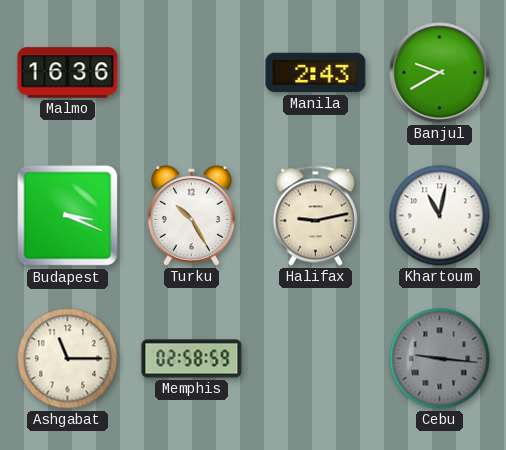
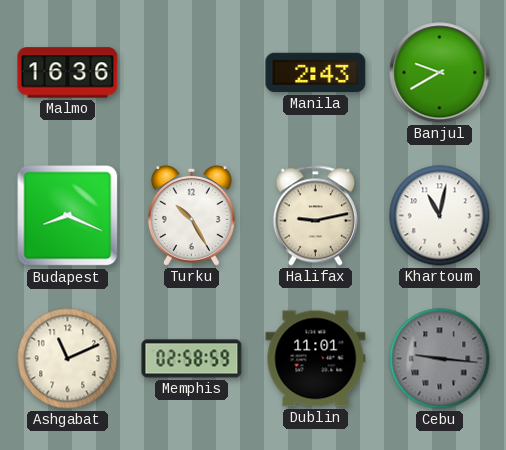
Budapest: 3:19 -> 8:19 (68, 216)
Ashgabat: 11:15 -> 11:11 (68, 359)
Dublin: none -> 11:01 (316, 359)
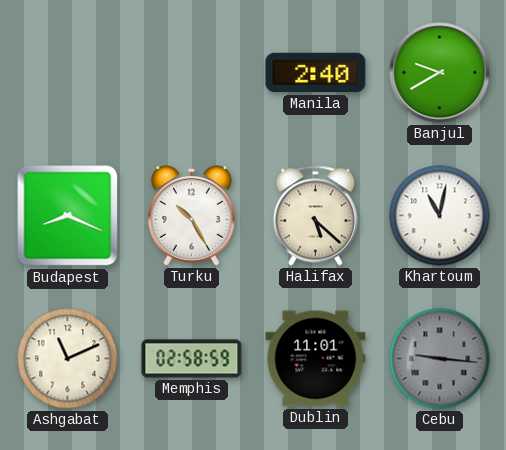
Malmo: 16:36 -> none (68, 73)
Manila: 2:43 -> 2:40 (316, 73)
Halifax: 9:13 -> 5:22 (315, 216)
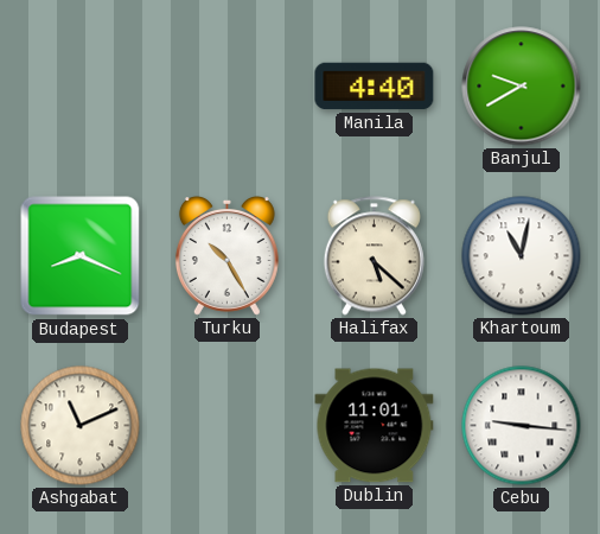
Manila: 2:40 -> 4:40 (375, 87)
Memphis: 02:58 -> none (192, 359)
Cebu dial: grey -> white (522, 426)
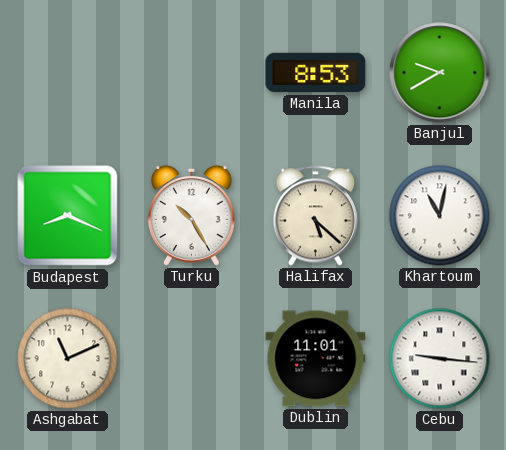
Manila: 4:40 -> 8:53 (316, 73)
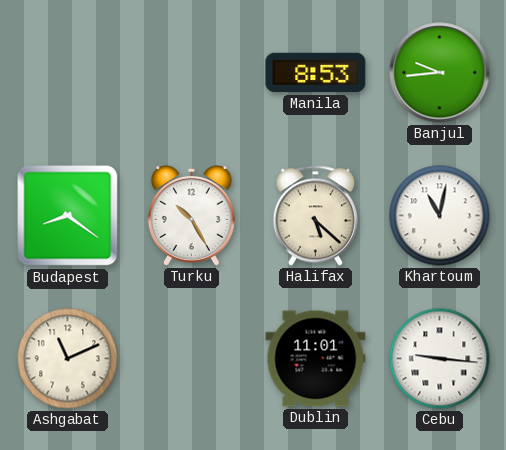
Banjul: 9:40 -> 9:44 (440, 73)
Budapest: 8:19 -> 8:21 (68, 216)
